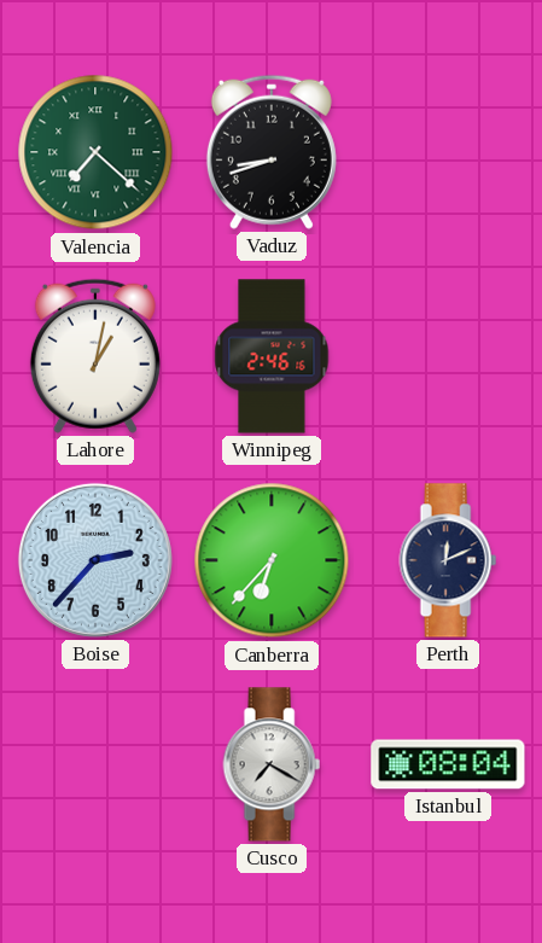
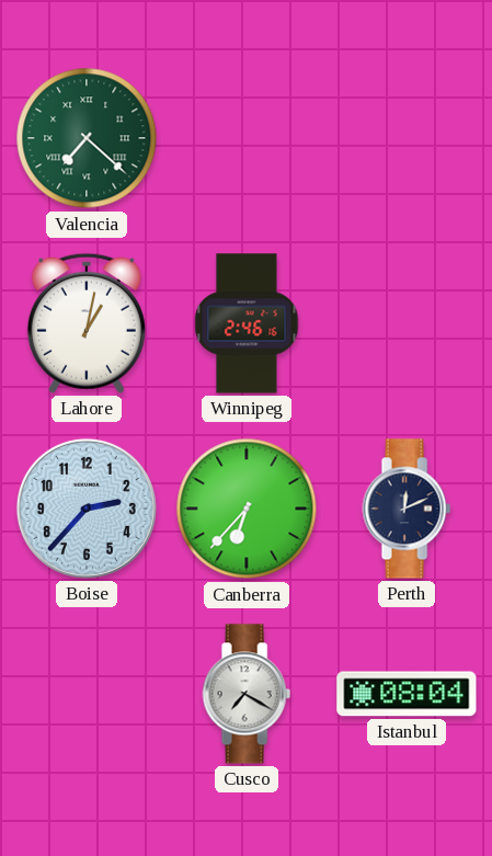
Vaduz: 8:42 -> none (272, 152)
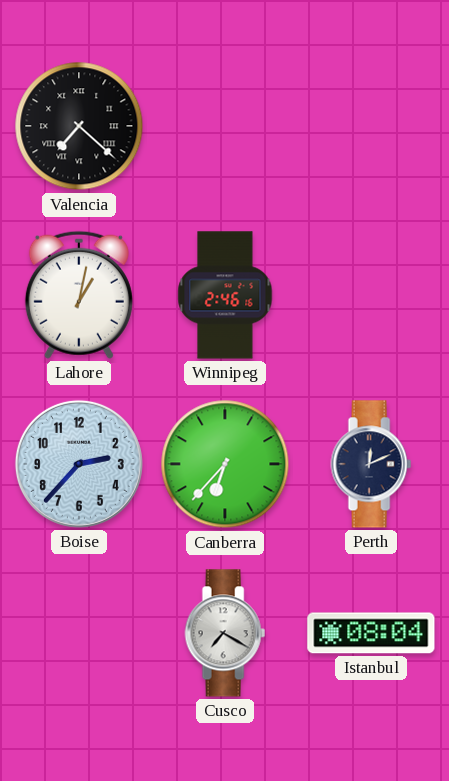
Valencia dial: green -> black (79, 126)
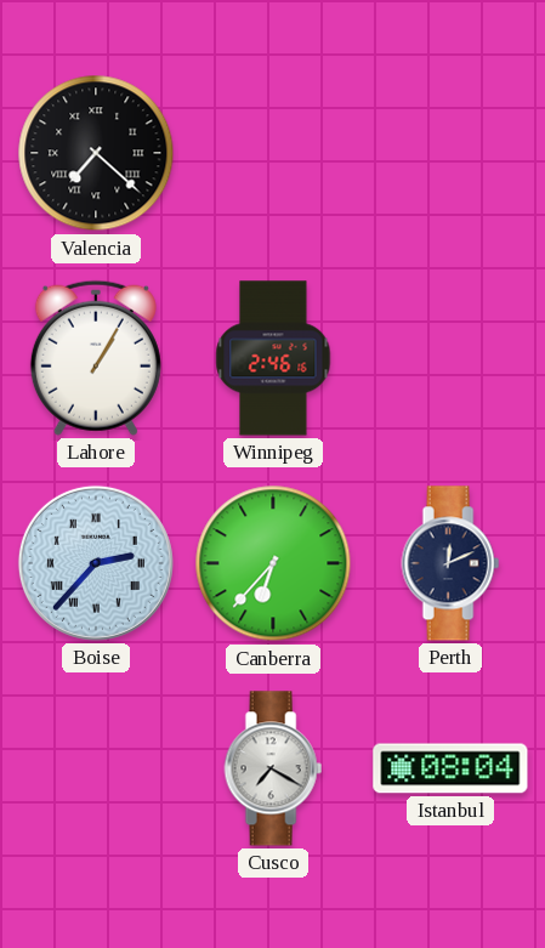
Lahore: 1:02 -> 1:05 (96, 358)
Boise numerals: Arabic -> Roman (96, 563)
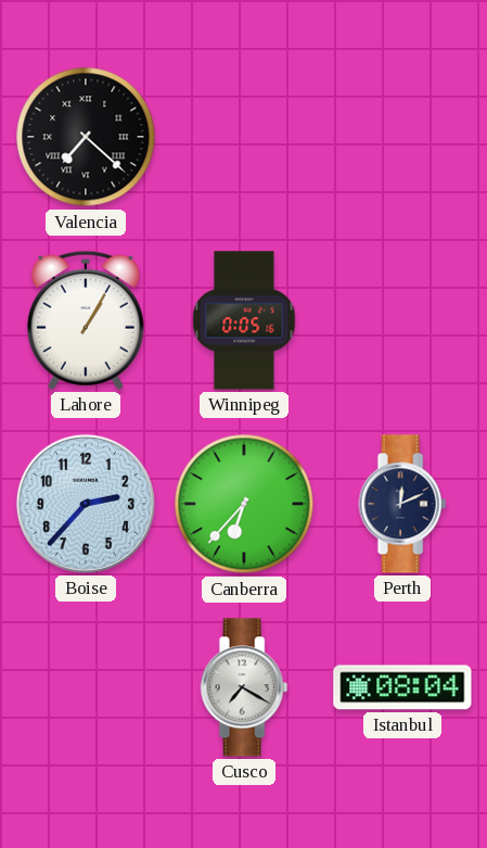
Winnipeg: 2:46 -> 0:05 (244, 320)
Boise numerals: Roman -> Arabic (86, 504)
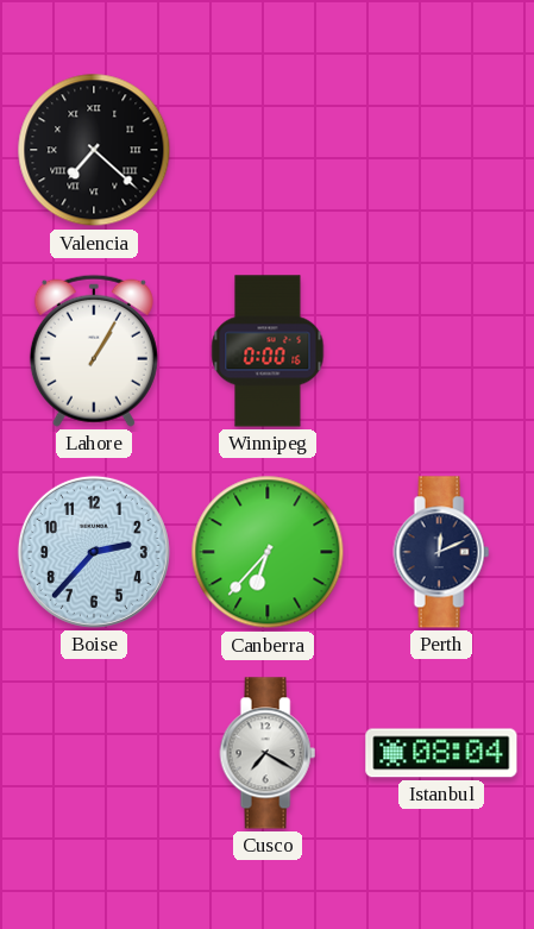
Winnipeg: 0:05 -> 0:00 (268, 351)
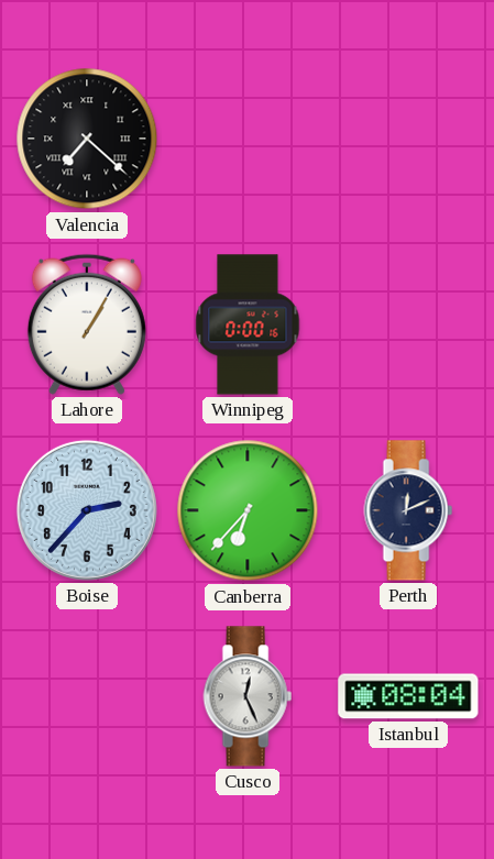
Cusco: 7:20 -> 12:26 (248, 696)
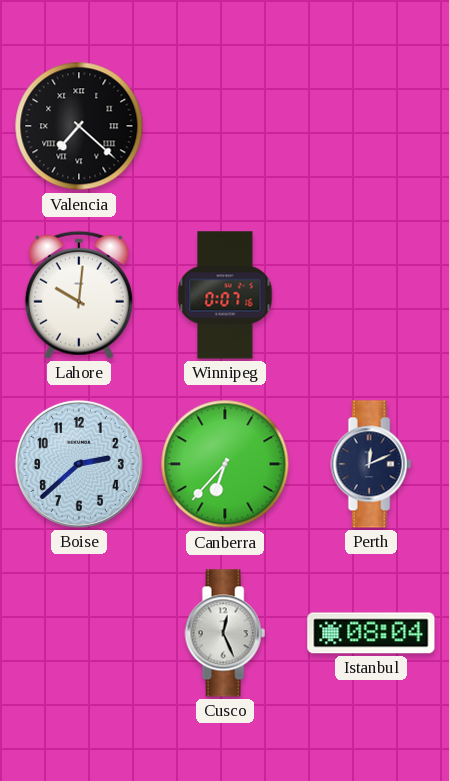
Lahore: 1:05 -> 10:01 (79, 295)
Winnipeg: 0:00 -> 0:07 (225, 295)
Boise: 2:37 -> 2:38 (79, 464)
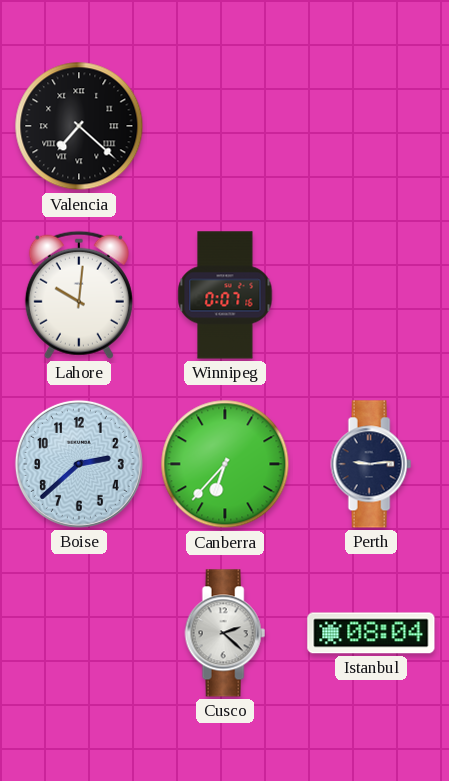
Perth: 12:11 -> 9:14 (371, 464)
Cusco: 12:26 -> 2:22 (225, 633)
